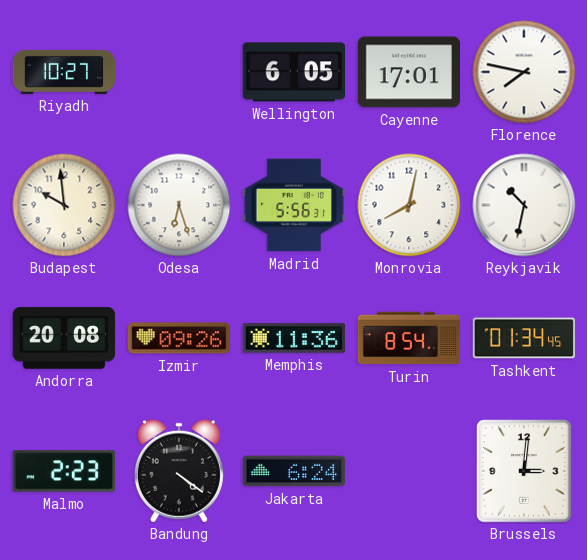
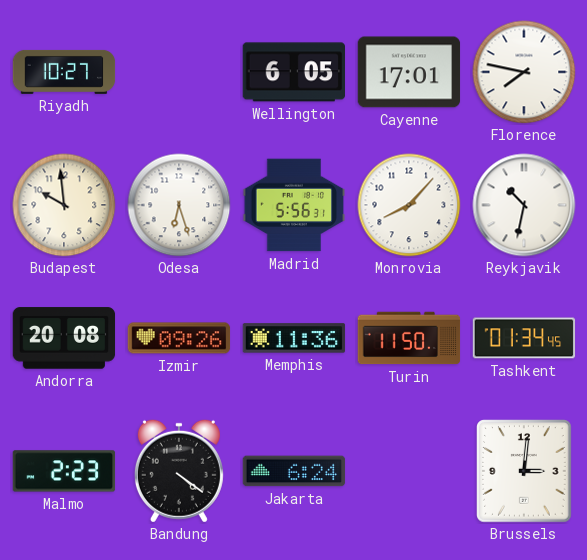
Monrovia: 8:02 -> 8:07 (409, 205)
Turin: 8:54 -> 11:50 (409, 338)
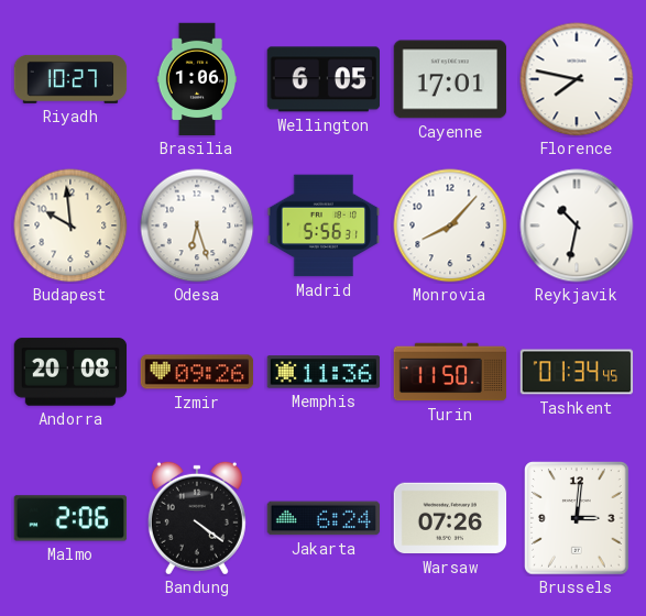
Brasilia: none -> 1:06 (196, 79)
Malmo: 2:23 -> 2:06 (70, 518)
Warsaw: none -> 07:26 (450, 518)
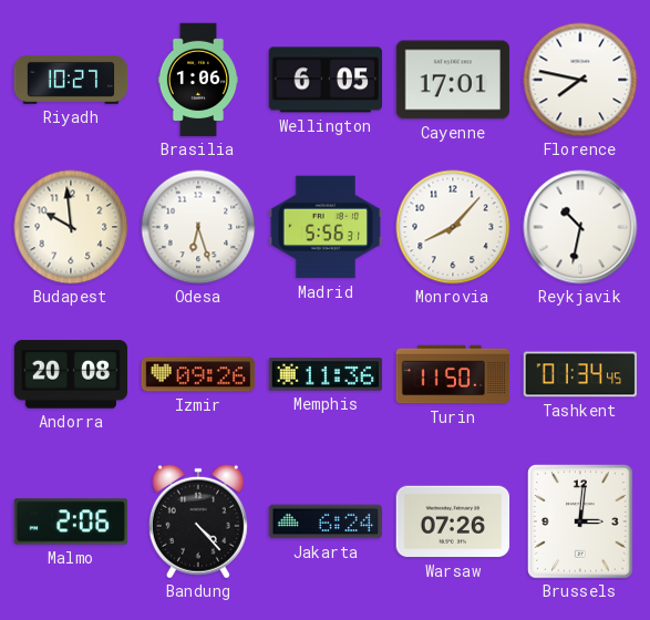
Bandung: 4:21 -> 4:23 (198, 521)
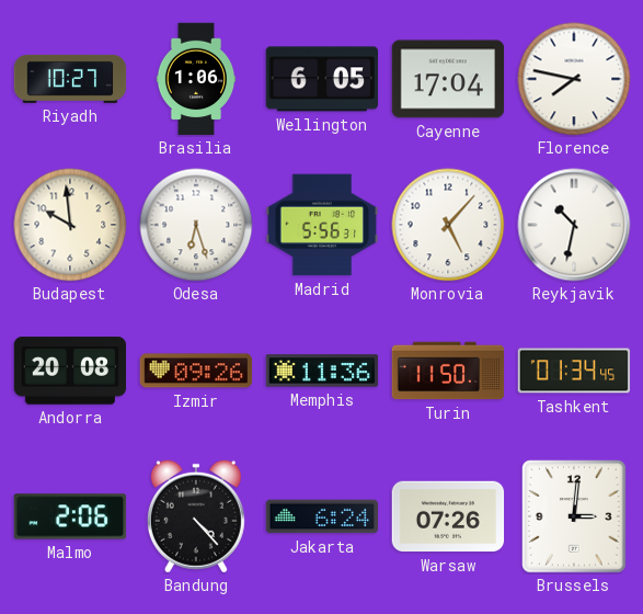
Cayenne: 17:01 -> 17:04 (448, 79)
Monrovia: 8:07 -> 5:07 (448, 225)
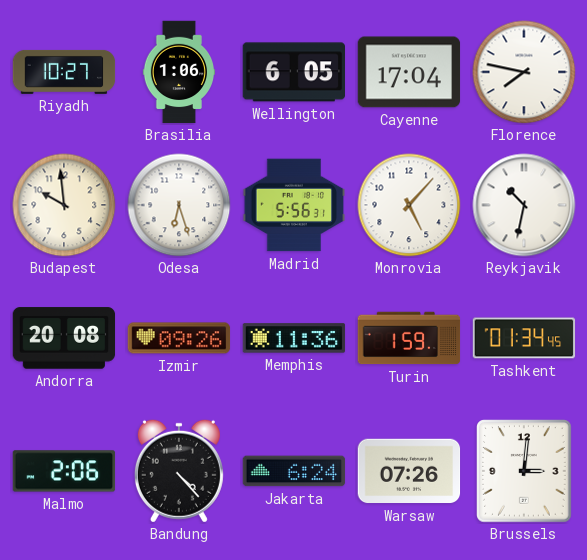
Turin: 11:50 -> 1:59 (409, 338)
